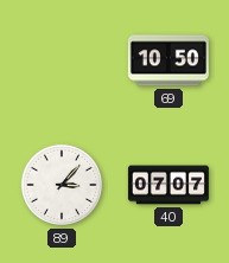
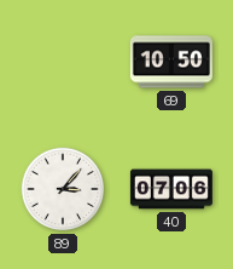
40: 07:07 -> 07:06 (171, 189)
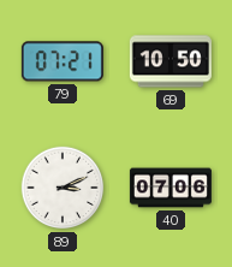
79: none -> 07:21 (63, 61)
89: 3:07 -> 3:11 (63, 188)
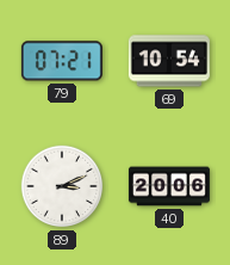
69: 10:50 -> 10:54 (169, 61)
40: 07:06 -> 20:06 (169, 186)
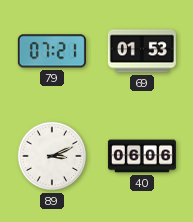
69: 10:54 -> 01:53 (142, 51)
40: 20:06 -> 06:06 (142, 156)
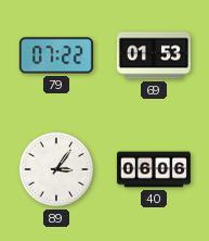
79: 07:21 -> 07:22 (56, 55)
89: 3:11 -> 3:06 (56, 169)
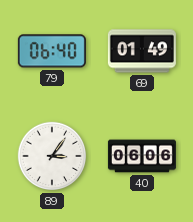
79: 07:22 -> 06:40 (52, 51)
69: 01:53 -> 01:49 (142, 51)
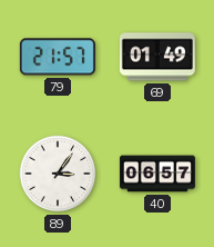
79: 06:40 -> 21:57 (58, 57)
40: 06:06 -> 06:57 (157, 174)
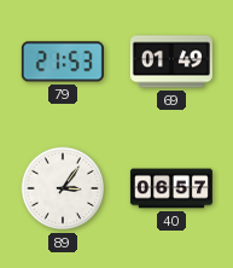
79: 21:57 -> 21:53 (63, 62)
